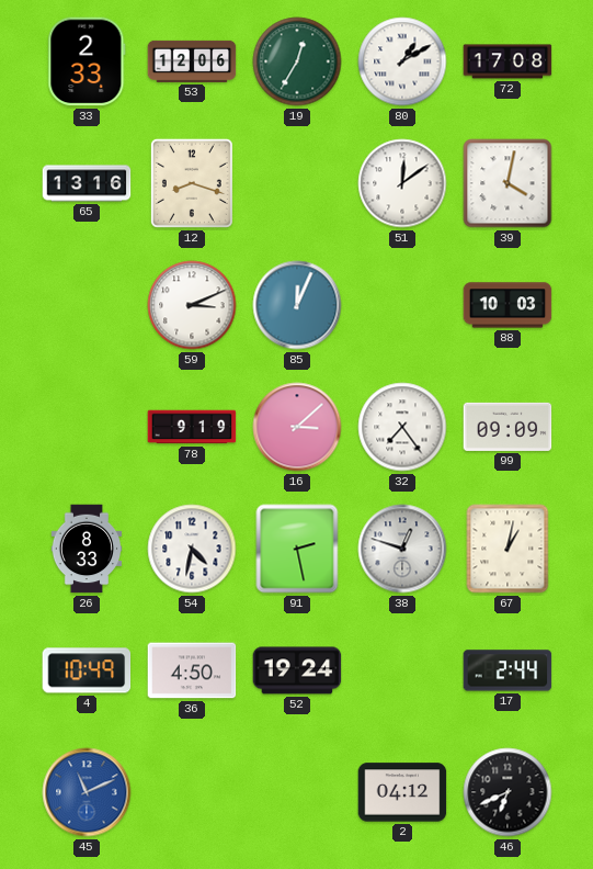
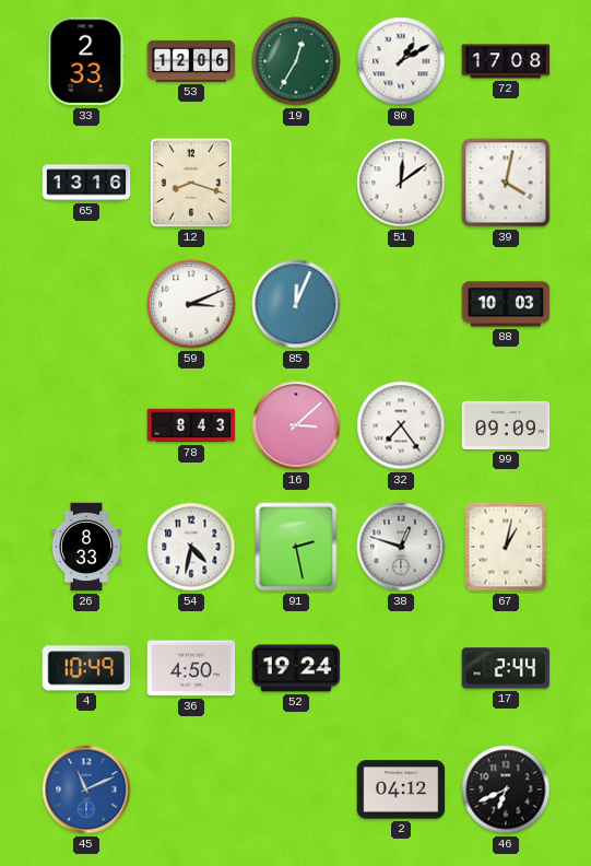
78: 9:19 -> 8:43 (191, 425)
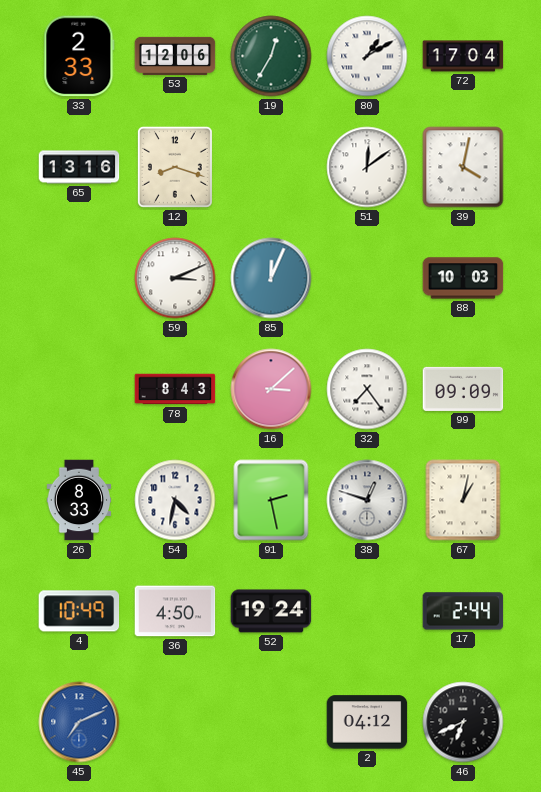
72: 17:08 -> 17:04 (463, 56)
45: 11:11 -> 7:11 (79, 722)
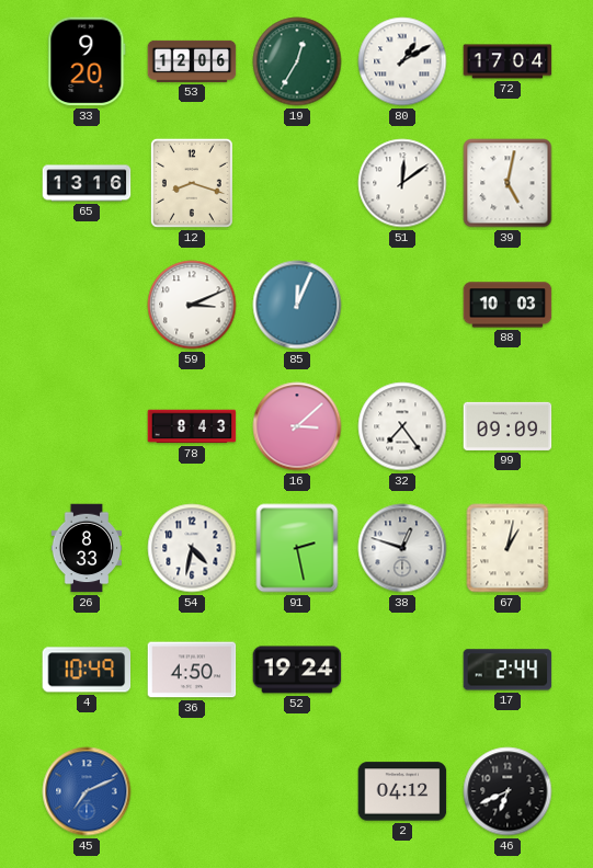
33: 2:33 -> 9:20 (87, 61)
39: 4:02 -> 5:02 (508, 183)
